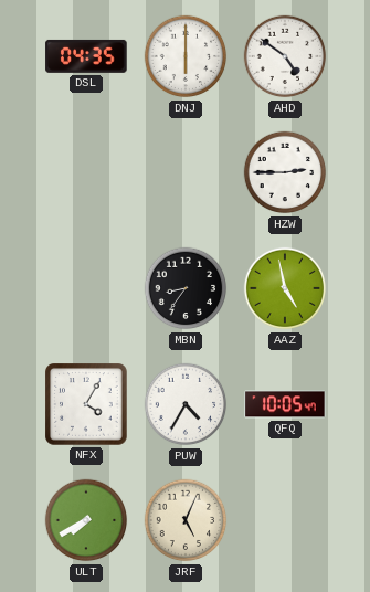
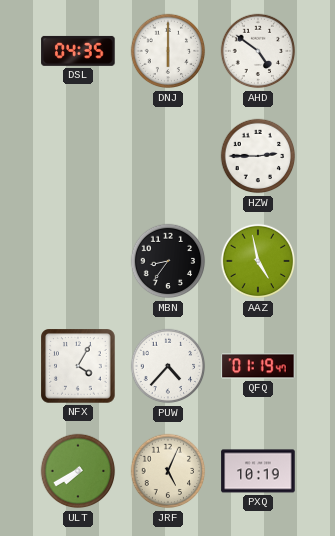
PUW: 4:35 -> 4:37 (168, 366)
QFQ: 10:05 -> 01:19 (258, 366)
PXQ: none -> 10:19 (258, 471)
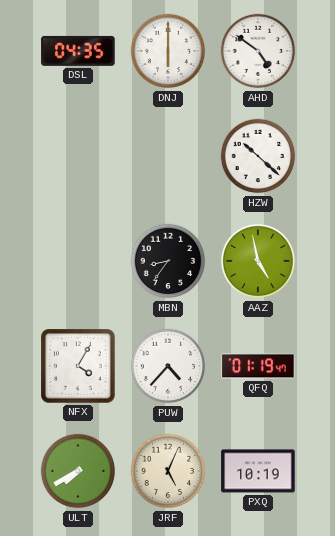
HZW: 2:45 -> 10:22 (258, 156)
